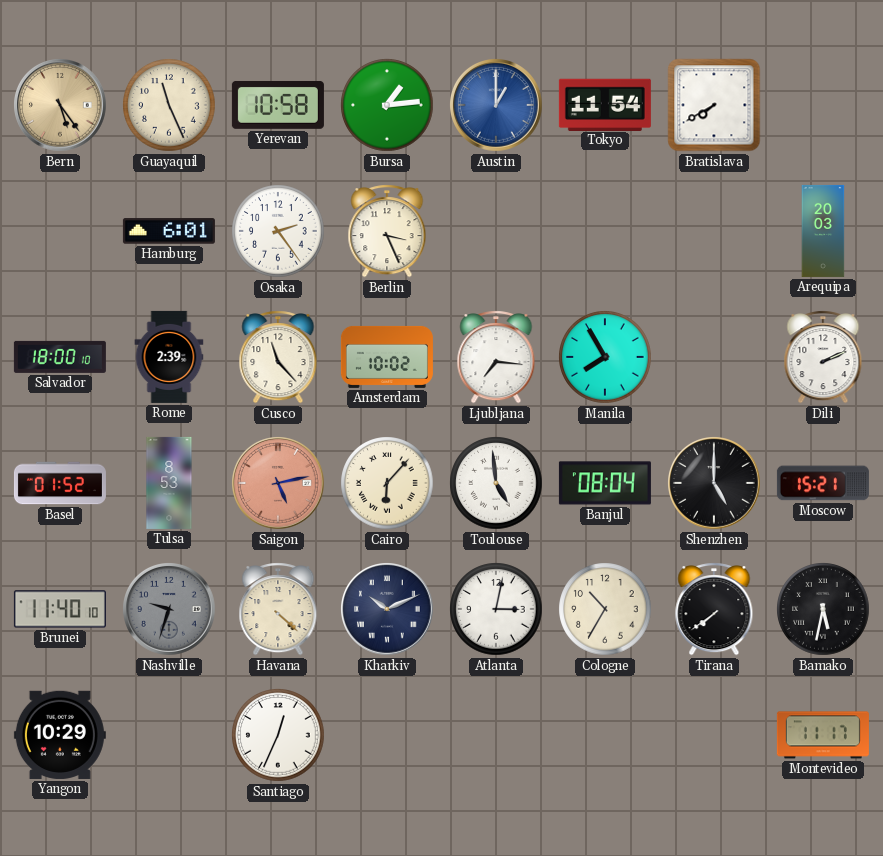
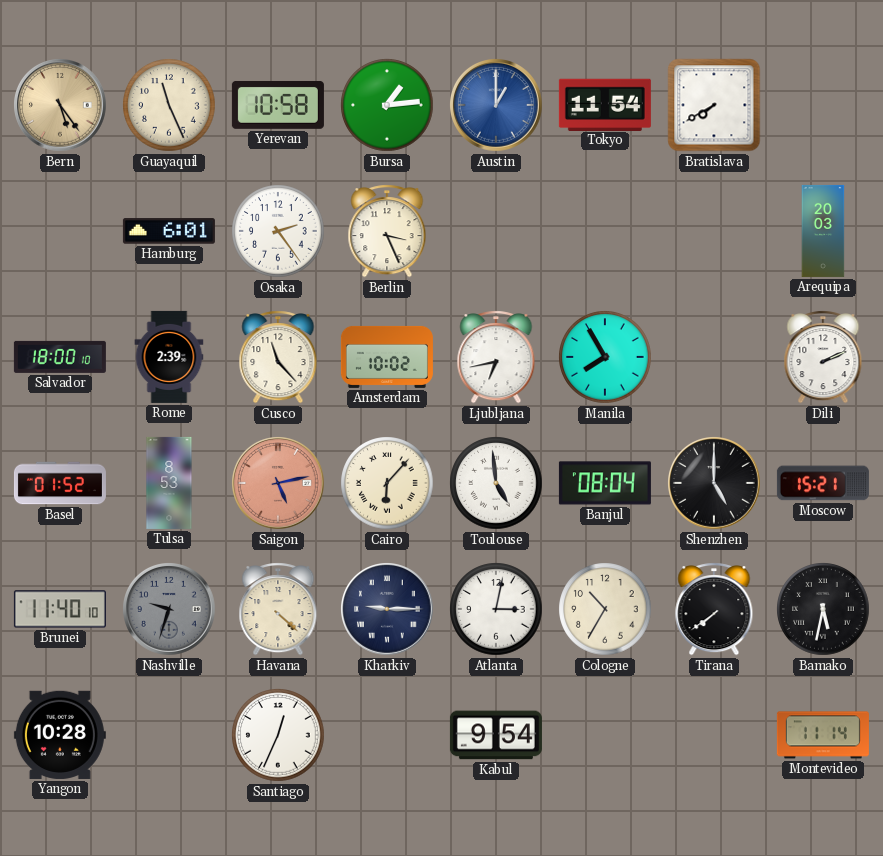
Ljubljana: 7:16 -> 6:43 (496, 357)
Kharkiv: 10:11 -> 9:15 (388, 610)
Yangon: 10:29 -> 10:28 (60, 735)
Kabul: none -> 9:54 (496, 735)
Montevideo: 11:17 -> 11:14 (823, 735)
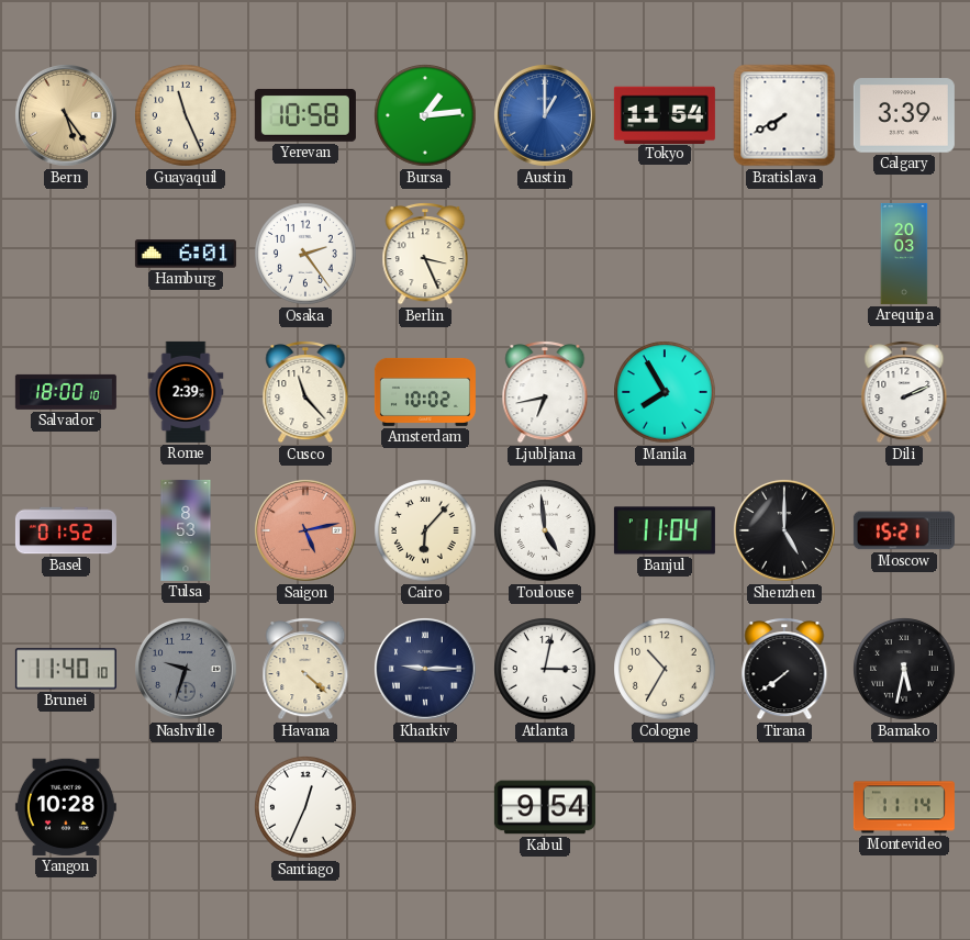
Calgary: none -> 3:39 (904, 115)
Banjul: 08:04 -> 11:04 (665, 530)
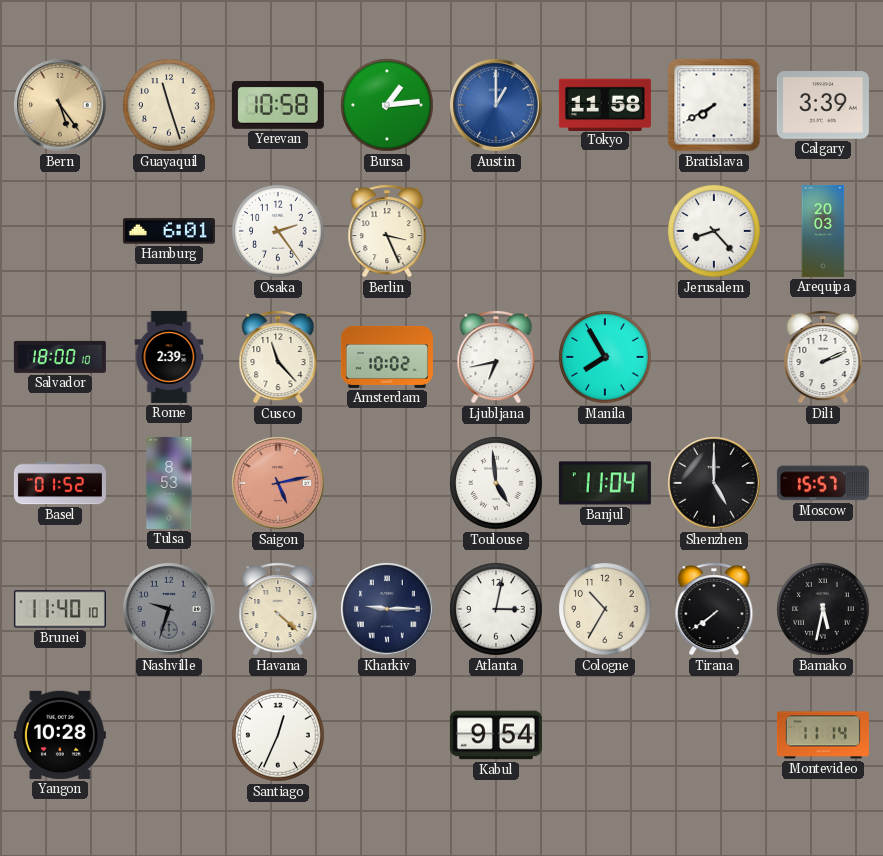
Guayaquil: 11:26 -> 11:27 (169, 105)
Tokyo: 11:54 -> 11:58 (605, 104)
Jerusalem: none -> 8:23 (714, 231)
Cairo: 6:07 -> none (425, 530)
Moscow: 15:21 -> 15:57 (823, 483)
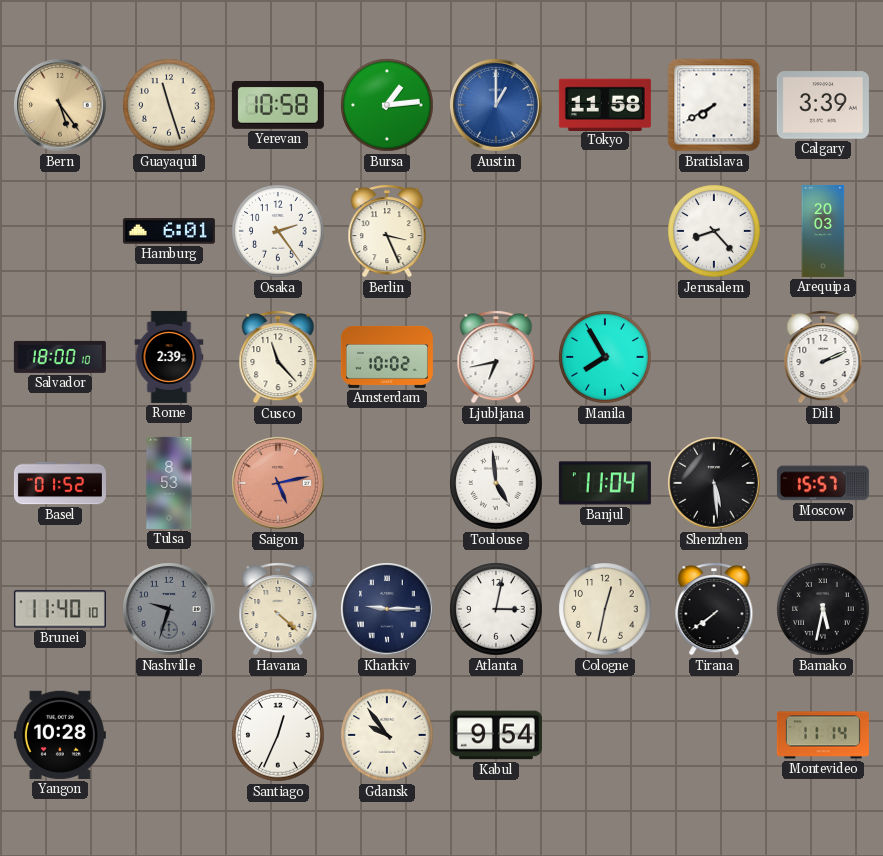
Shenzhen: 5:00 -> 5:29 (715, 484)
Cologne: 10:35 -> 12:32 (605, 609)
Gdansk: none -> 9:54 (387, 735)
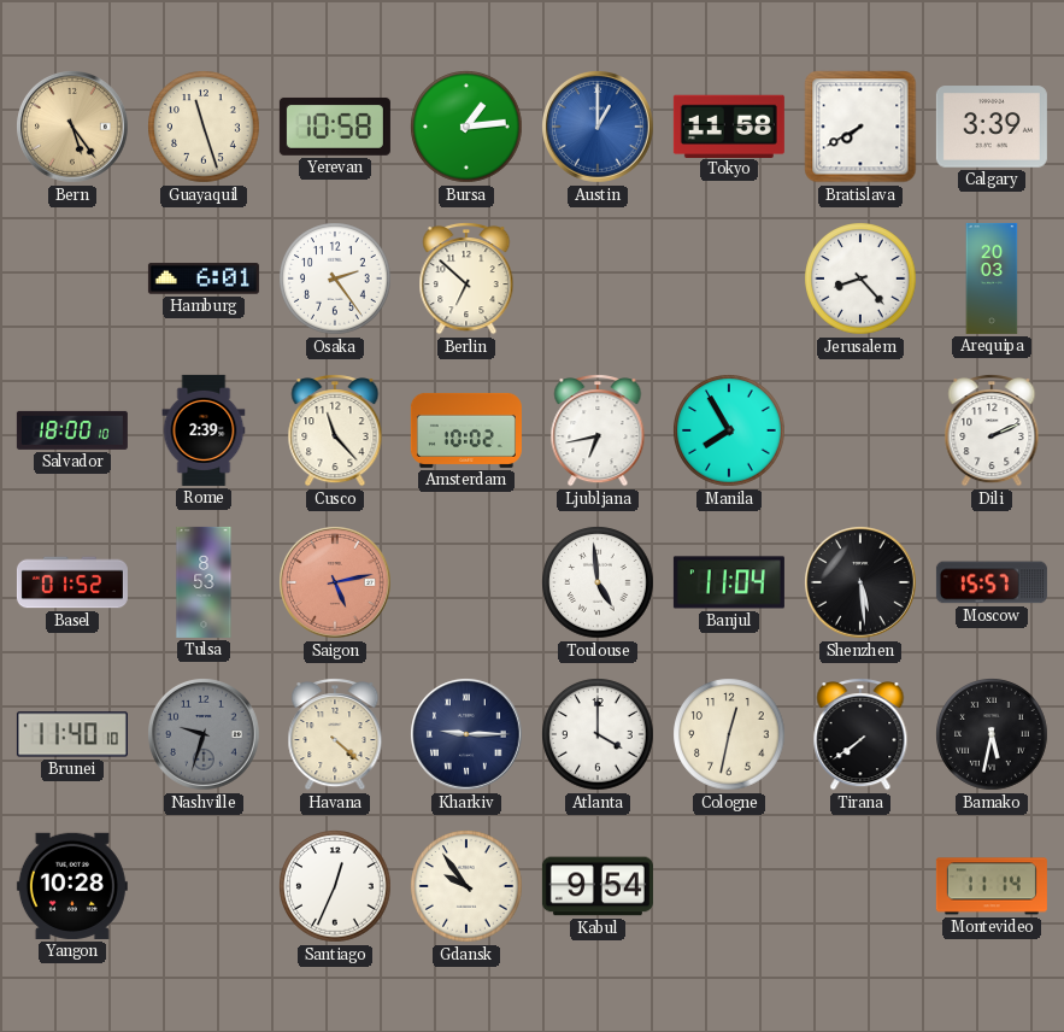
Berlin: 3:26 -> 6:52 (466, 278)
Atlanta: 3:02 -> 4:00 (598, 734)
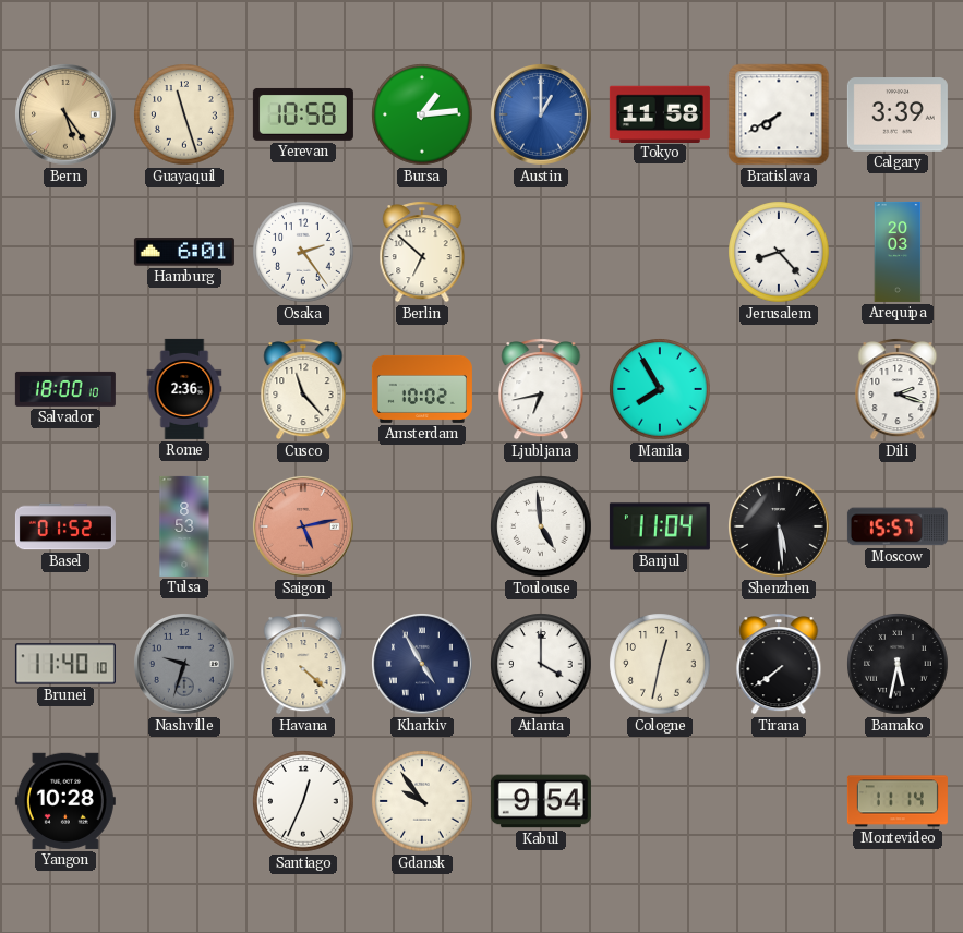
Rome: 2:39 -> 2:36 (184, 389)
Dili: 2:11 -> 2:18 (898, 389)
Kharkiv: 9:15 -> 4:55 (423, 665)
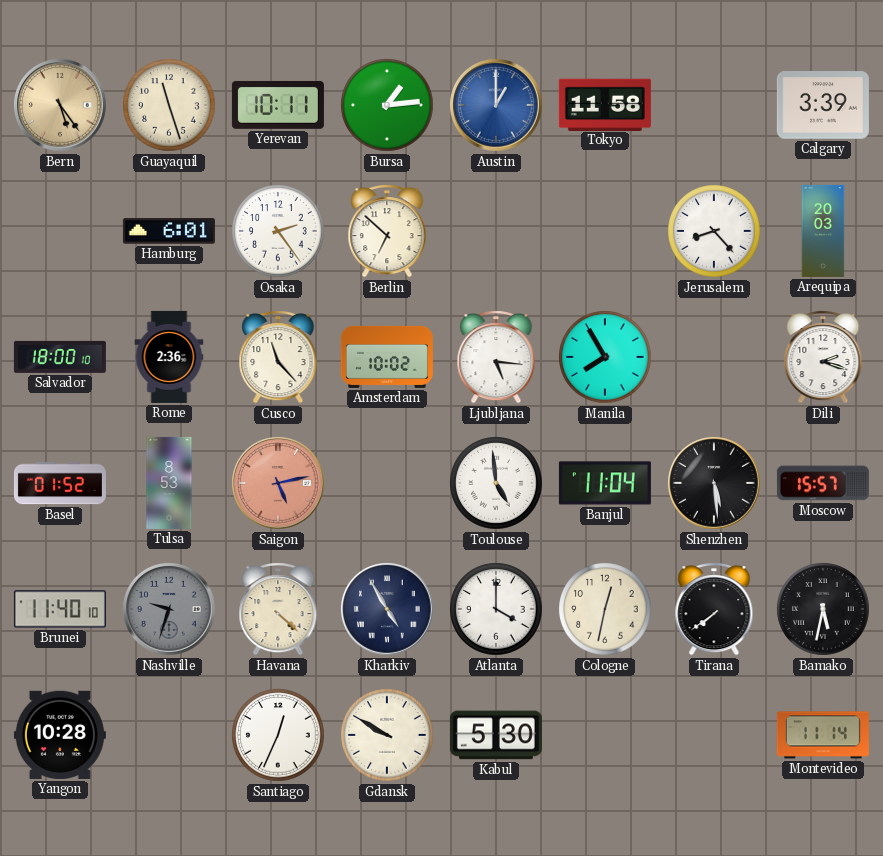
Yerevan: 10:58 -> 10:11 (278, 105)
Bratislava: 7:40 -> none (779, 114)
Ljubljana: 6:43 -> 5:16 (496, 357)
Gdansk: 9:54 -> 9:50 (387, 735)
Kabul: 9:54 -> 5:30 (496, 735)
